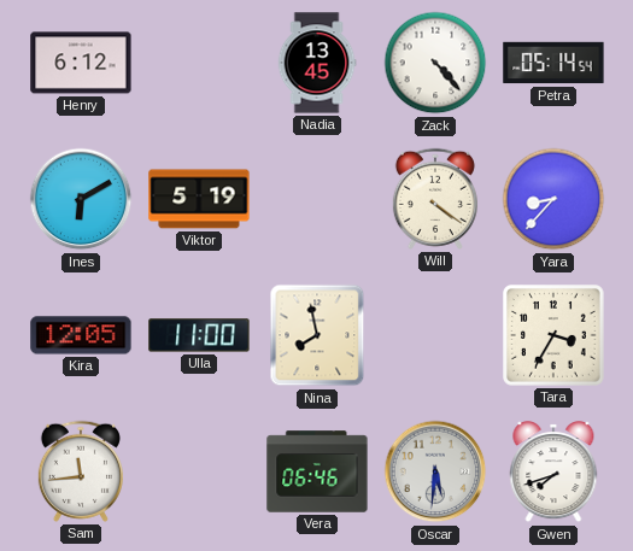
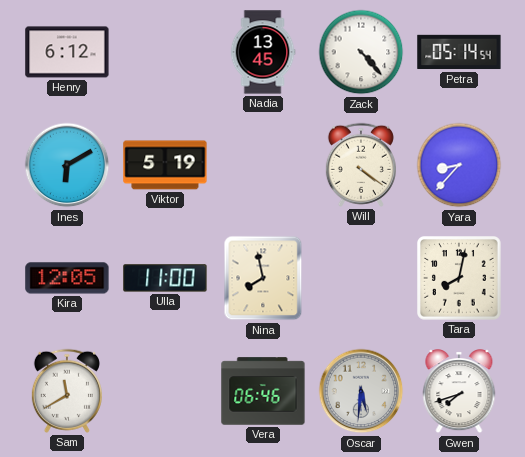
Tara: 3:35 -> 8:02 (460, 279)
Sam: 11:44 -> 11:40 (67, 391)
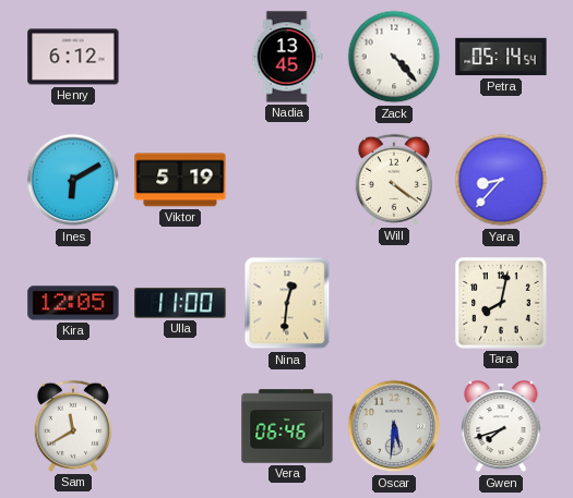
Nina: 7:58 -> 12:31 (287, 303)
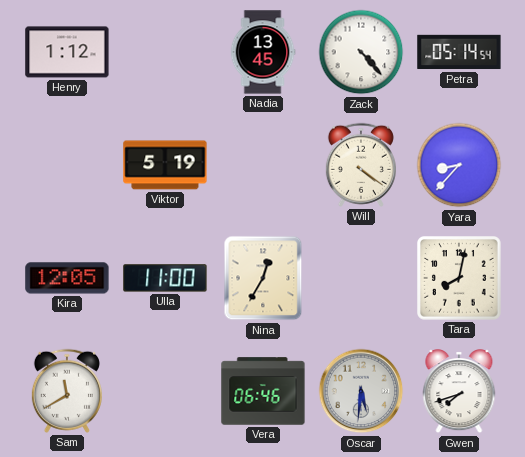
Henry: 6:12 -> 1:12 (67, 52)
Ines: 6:10 -> none (73, 180)
Nina: 12:31 -> 12:35 (263, 278)
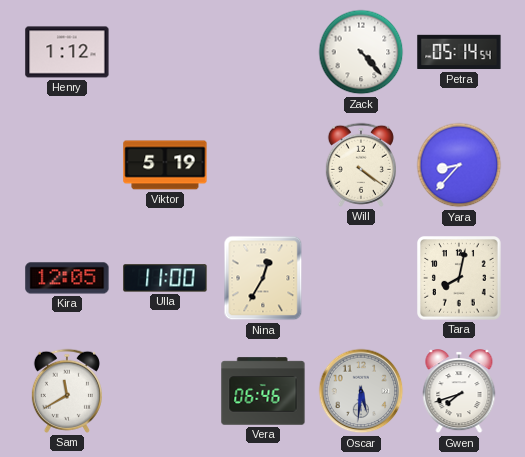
Nadia: 13:45 -> none (263, 52)
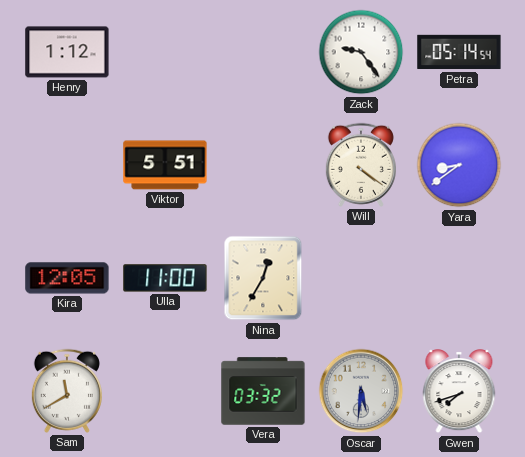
Zack: 4:23 -> 9:24 (361, 52)
Viktor: 5:19 -> 5:51 (165, 165)
Yara: 8:37 -> 8:39 (459, 165)
Tara: 8:02 -> none (460, 279)
Vera: 06:46 -> 03:32 (263, 391)
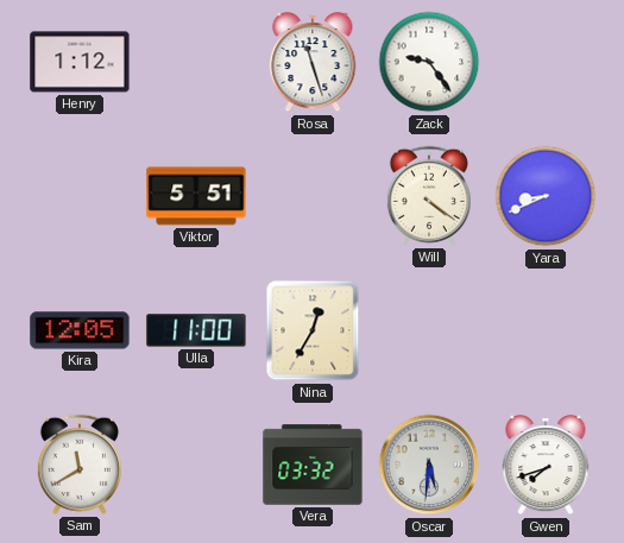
Rosa: none -> 11:27 (313, 63)
Petra: 05:14 -> none (459, 52)
Yara: 8:39 -> 8:41 (546, 196)
